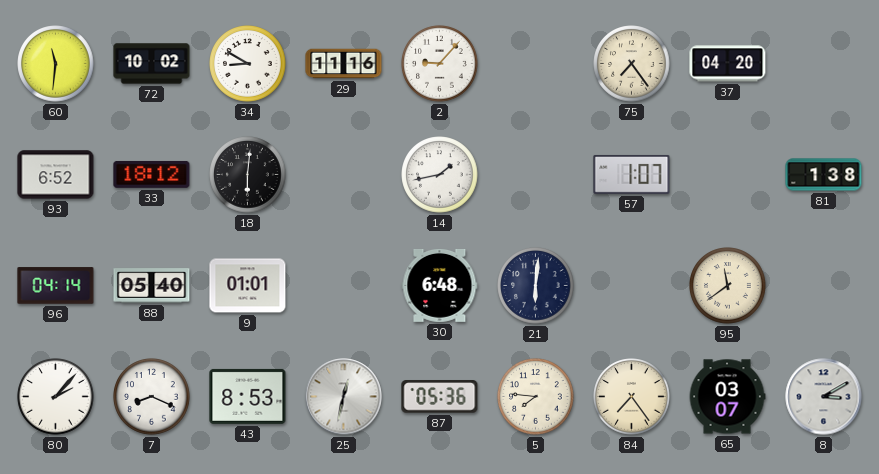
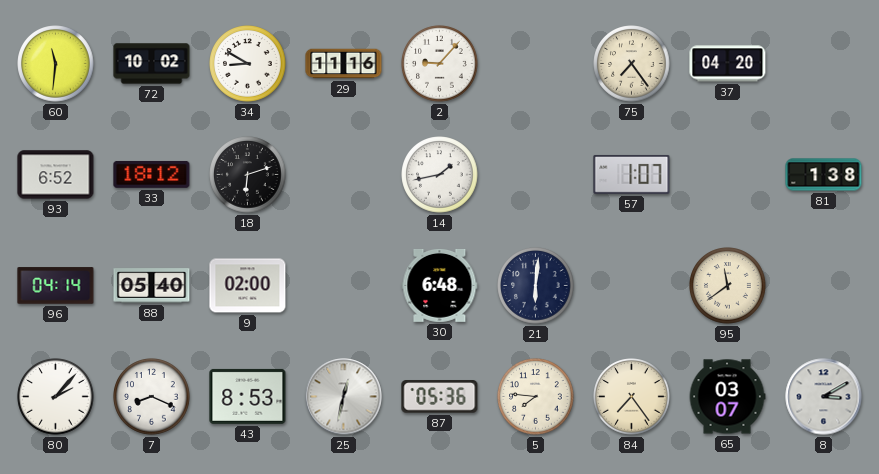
18: 6:01 -> 6:12 (248, 175)
9: 01:01 -> 02:00 (248, 286)
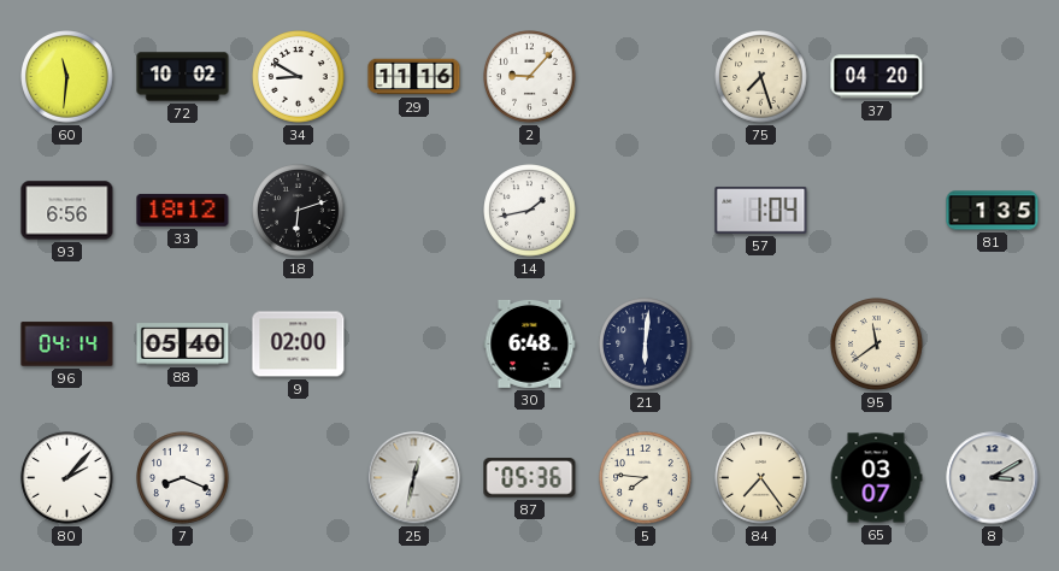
75: 7:24 -> 7:27 (761, 77)
93: 6:52 -> 6:56 (67, 211)
57: 1:07 -> 1:04 (761, 210)
81: 1:38 -> 1:35 (993, 211)
43: 8:53 -> none (248, 396)
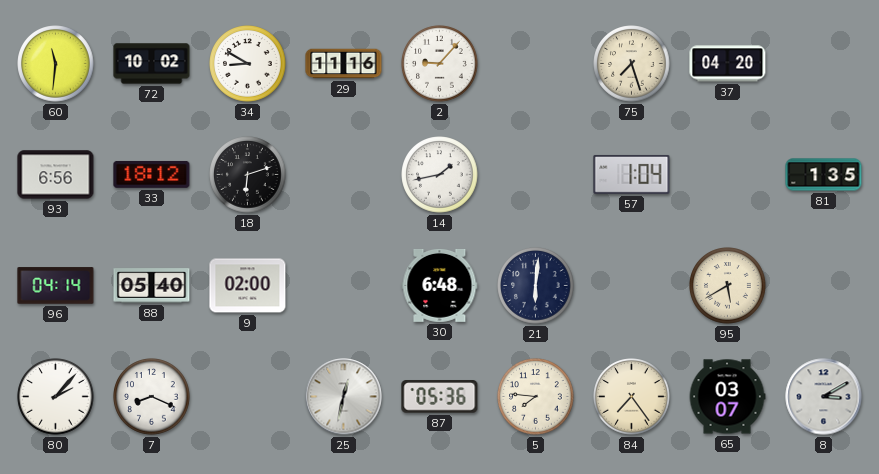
95: 11:39 -> 5:40 (728, 286)
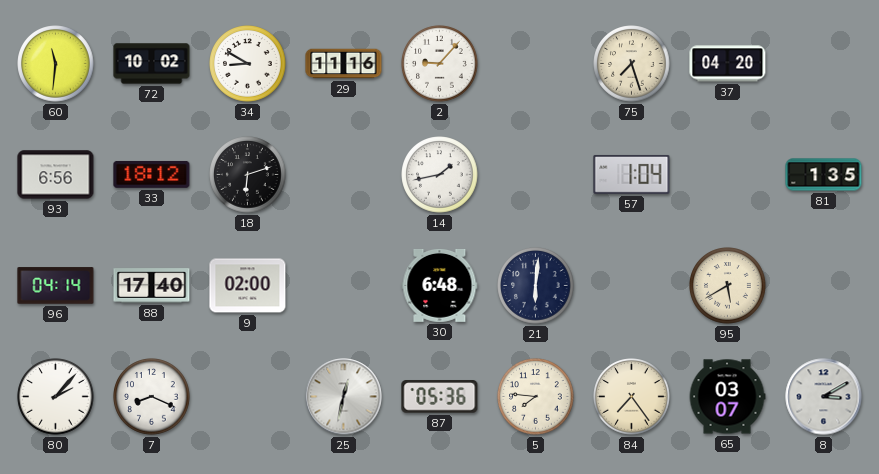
88: 05:40 -> 17:40 (152, 286)
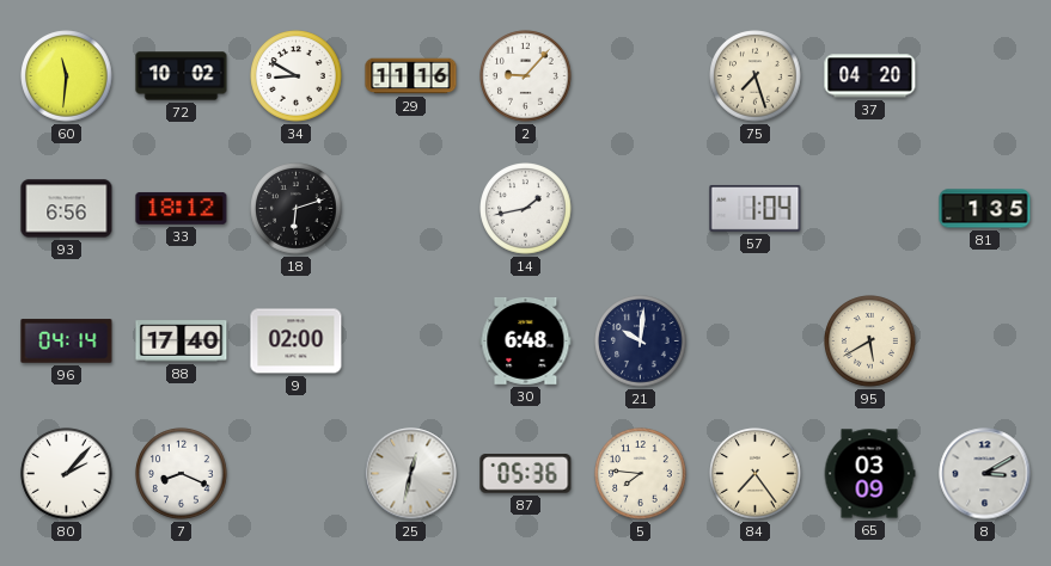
21: 6:01 -> 10:01 (641, 342)
65: 03:07 -> 03:09 (869, 474)
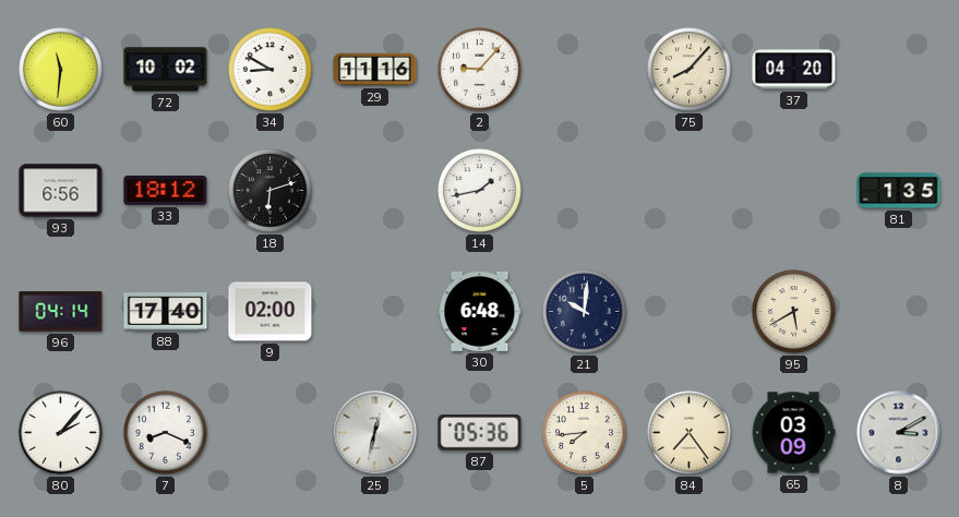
75: 7:27 -> 8:07 (690, 70)
57: 1:04 -> none (756, 208)
5: 7:46 -> 7:44 (585, 433)
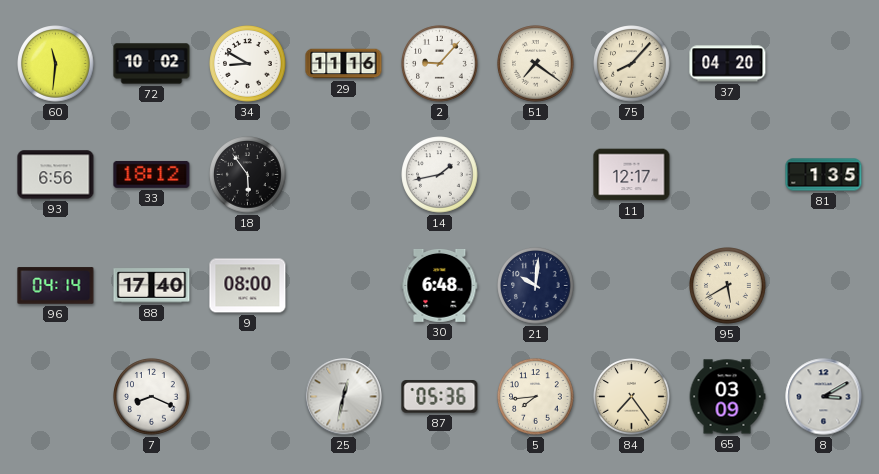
51: none -> 7:21 (536, 64)
18: 6:12 -> 5:54 (248, 175)
11: none -> 12:17 (632, 175)
9: 02:00 -> 08:00 (248, 286)
80: 2:07 -> none (61, 433)
